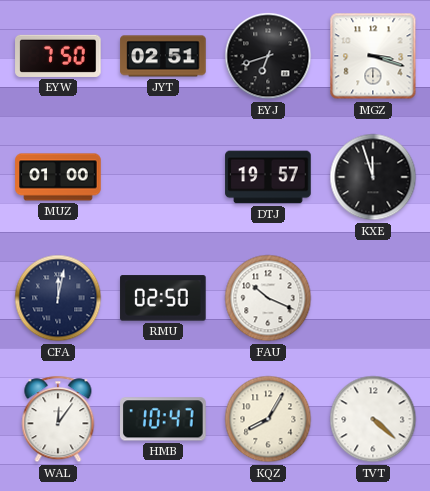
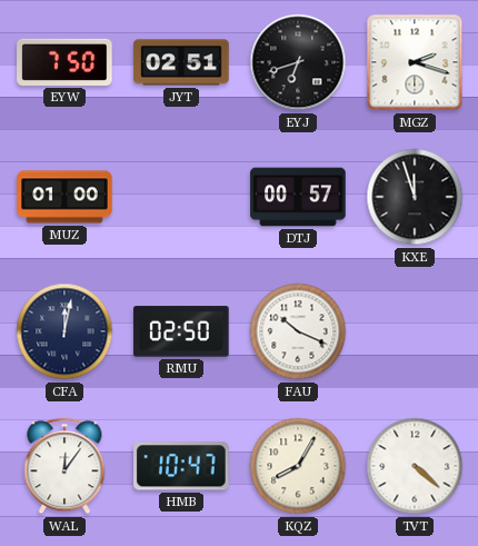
MGZ: 3:18 -> 2:18 (415, 62)
DTJ: 19:57 -> 00:57 (298, 197)
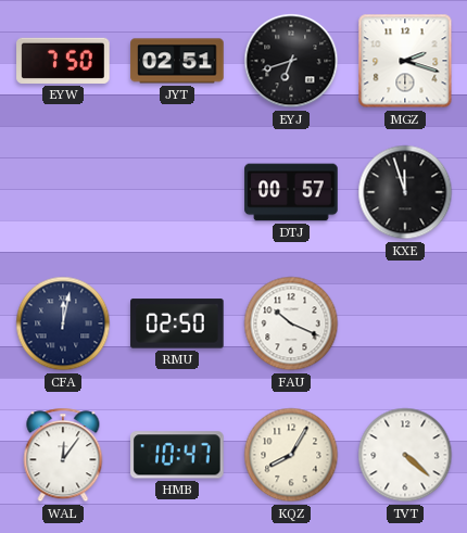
MUZ: 01:00 -> none (64, 197)
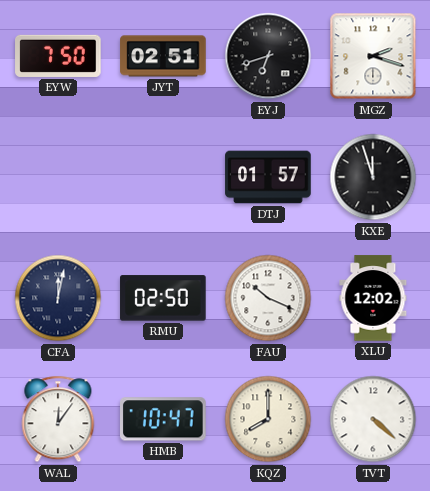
DTJ: 00:57 -> 01:57 (268, 177)
XLU: none -> 12:02 (373, 298)
KQZ: 8:05 -> 8:00 (268, 419)
